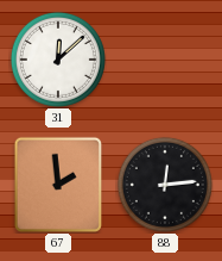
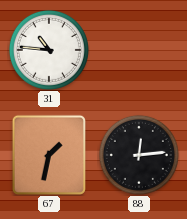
31: 12:08 -> 10:46 (49, 50)
67: 1:59 -> 1:32 (49, 154)
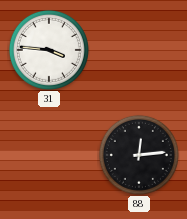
31: 10:46 -> 3:46 (49, 50)
67: 1:32 -> none (49, 154)
